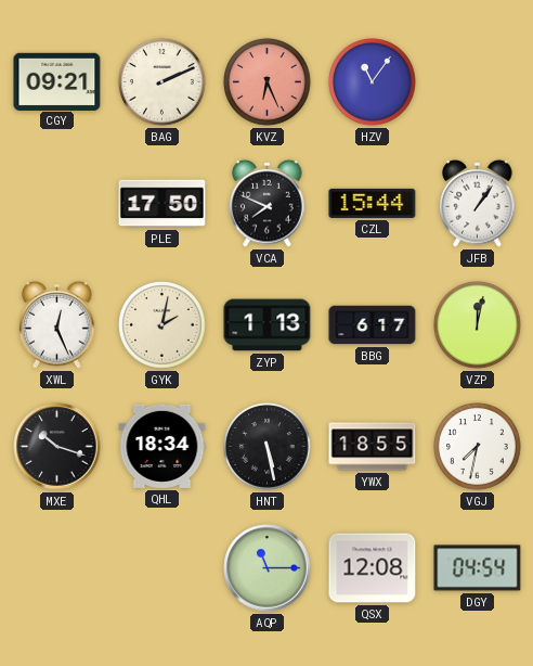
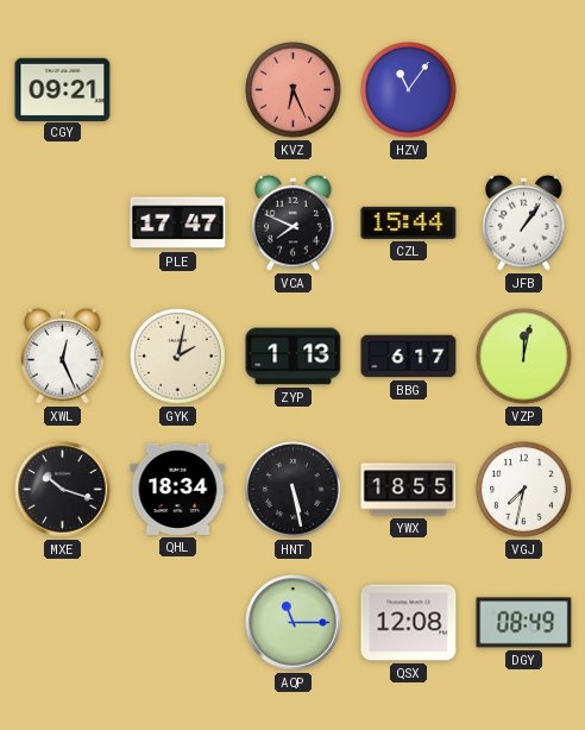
BAG: 2:11 -> none (162, 82)
PLE: 17:50 -> 17:47 (178, 224)
DGY: 04:54 -> 08:49 (524, 623)
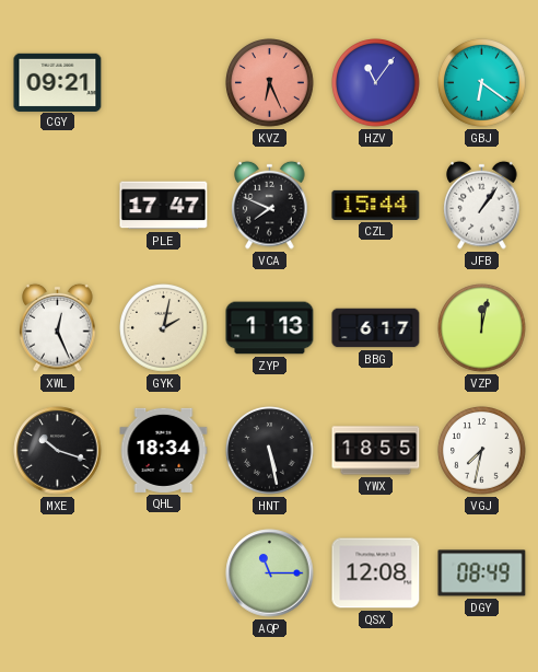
GBJ: none -> 6:21 (482, 83)
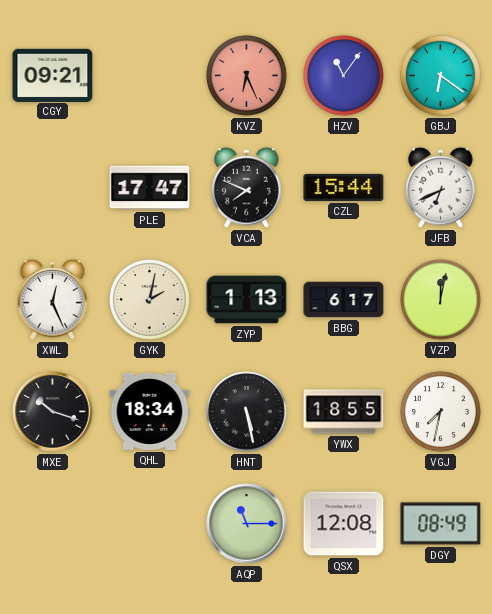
JFB: 1:06 -> 6:41 (441, 187)
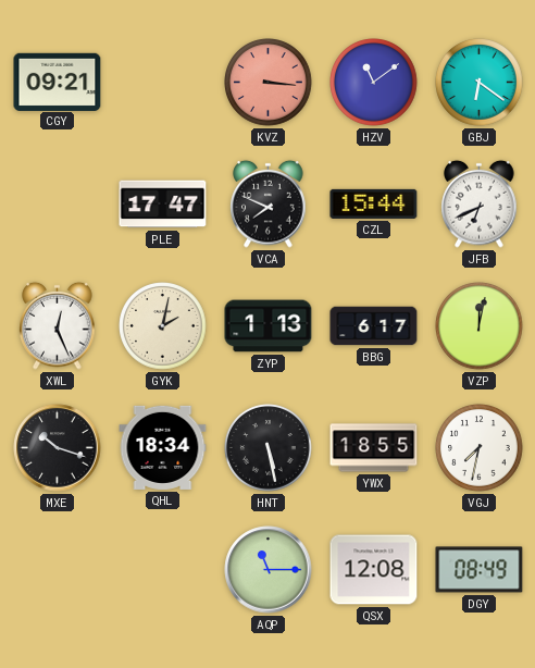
KVZ: 6:26 -> 3:16 (269, 83)
HZV: 11:06 -> 11:09 (374, 83)
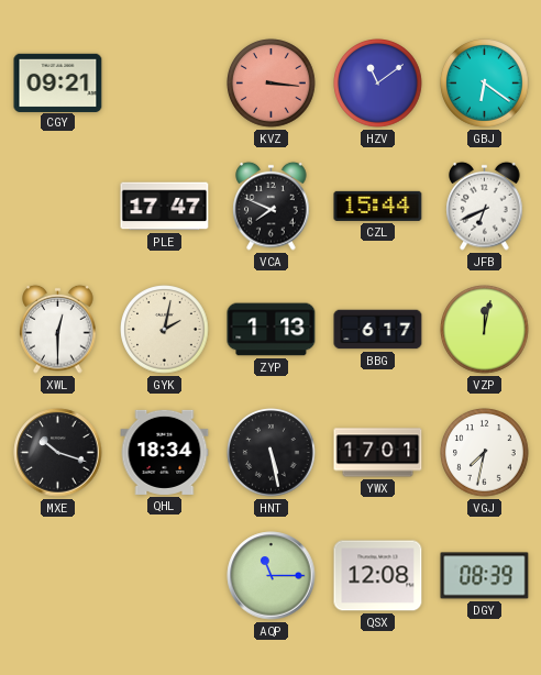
XWL: 12:26 -> 12:30 (58, 329)
YWX: 18:55 -> 17:01 (378, 453)
DGY: 08:49 -> 08:39 (485, 576)
